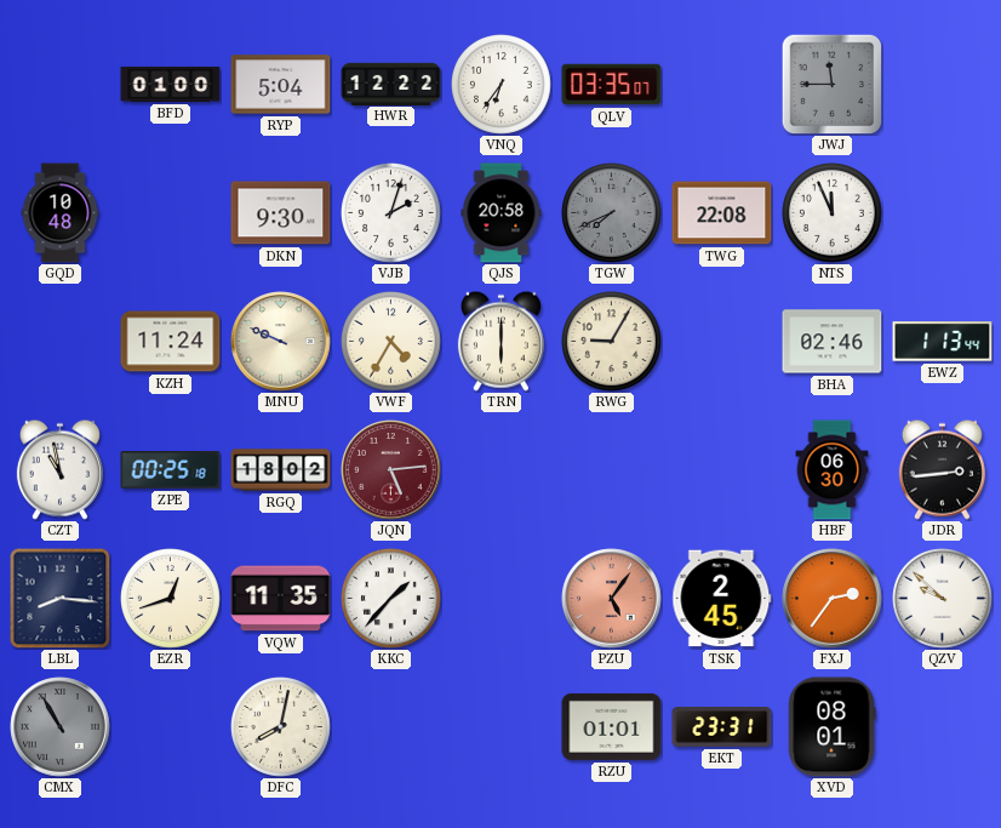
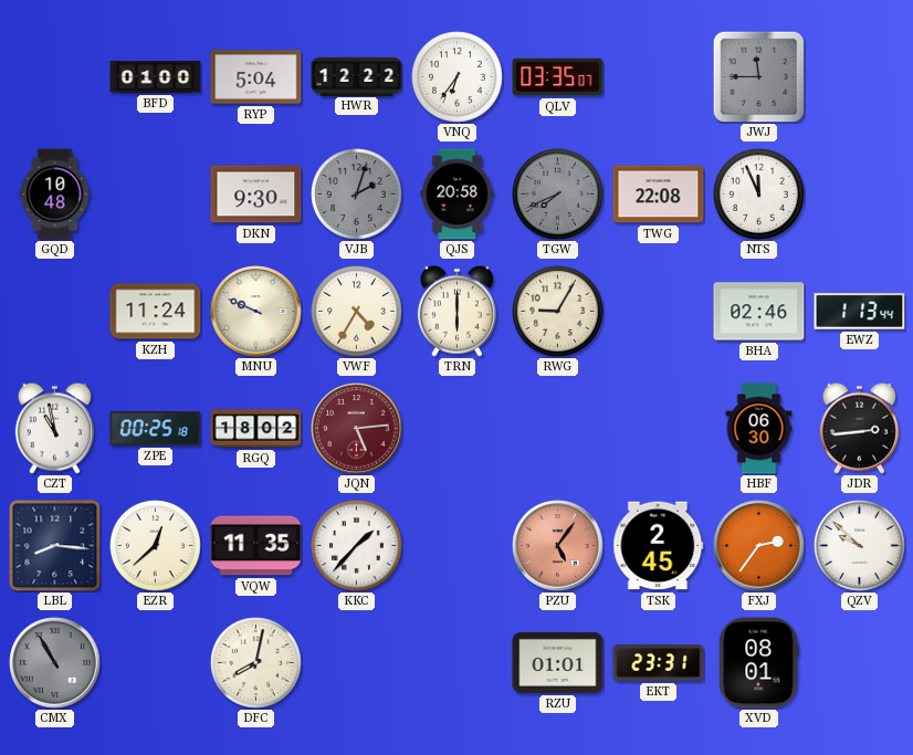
VJB dial: white -> grey (357, 195)
EZR: 12:42 -> 12:38 (156, 546)
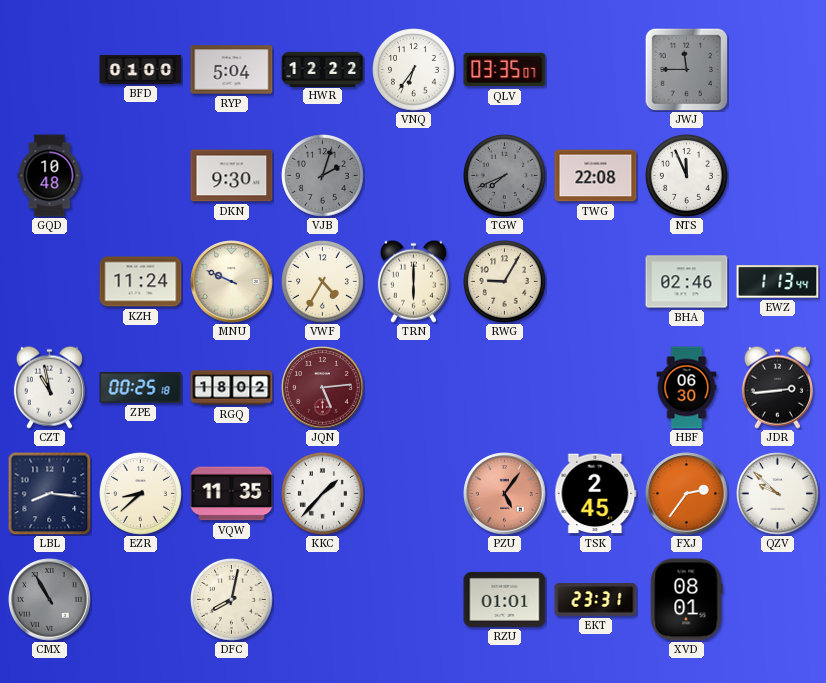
QJS: 20:58 -> none (458, 195)
EZR: 12:38 -> 8:38 (141, 494)
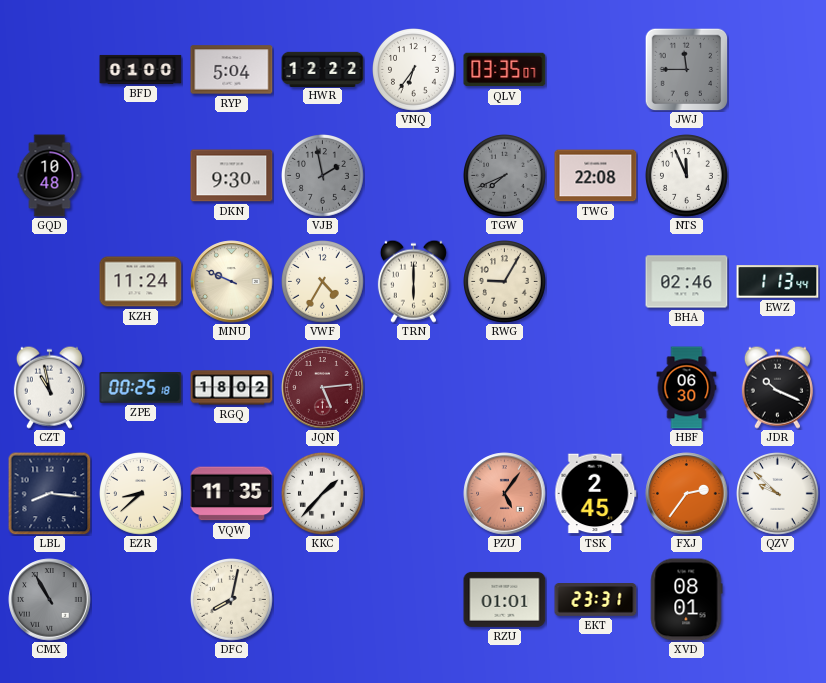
VJB: 2:03 -> 1:58 (323, 176)
JDR: 2:44 -> 10:19 (777, 387)
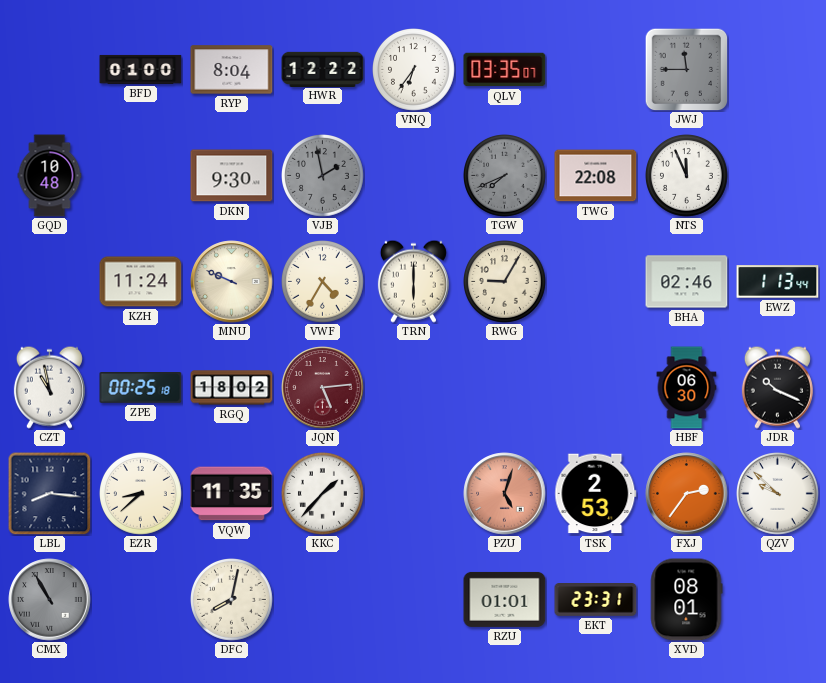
RYP: 5:04 -> 8:04 (232, 70)
PZU: 5:06 -> 5:03 (505, 494)
TSK: 2:45 -> 2:53 (596, 494)
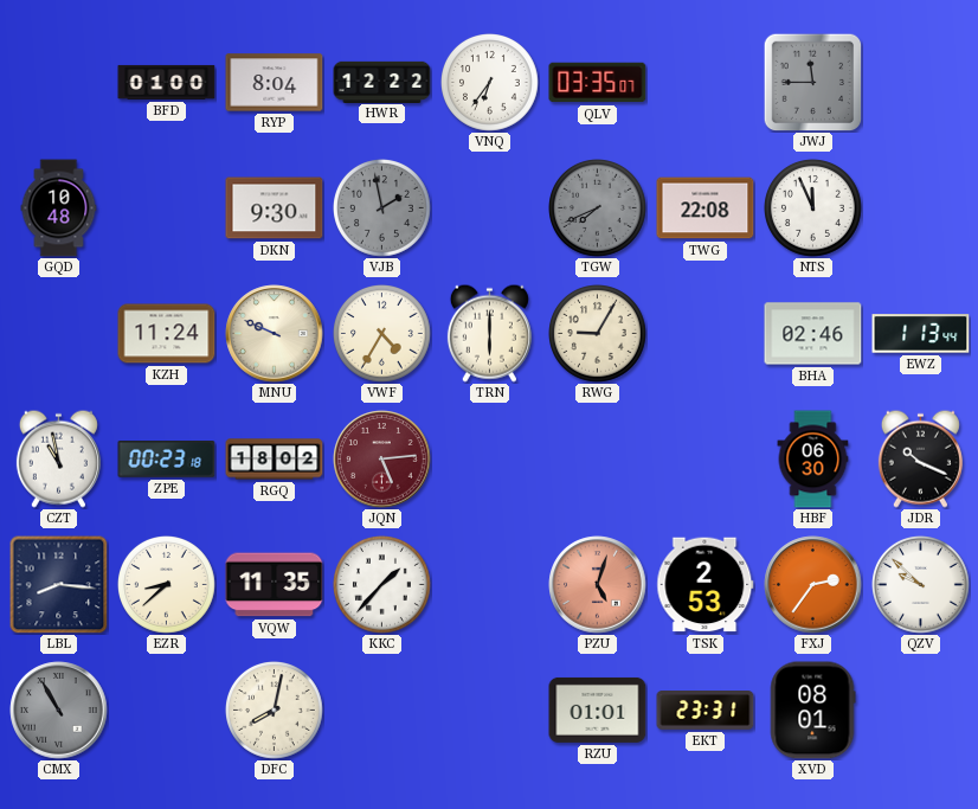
ZPE: 00:25 -> 00:23 (167, 460)
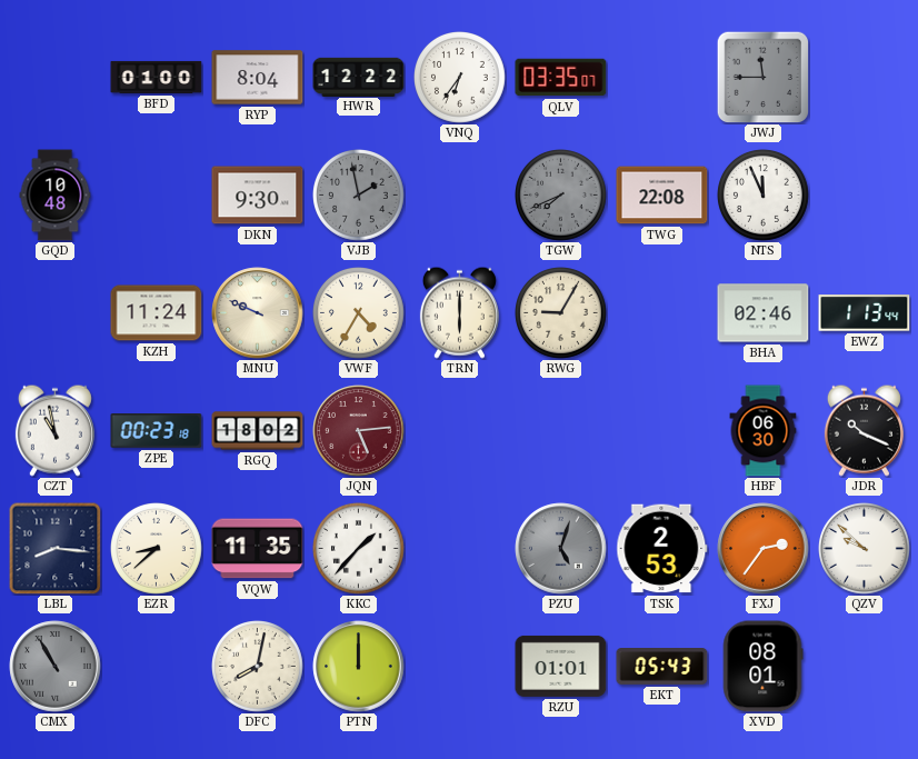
PZU dial: salmon -> grey (561, 549)
PTN: none -> 12:00 (359, 667)
EKT: 23:31 -> 05:43 (662, 667)
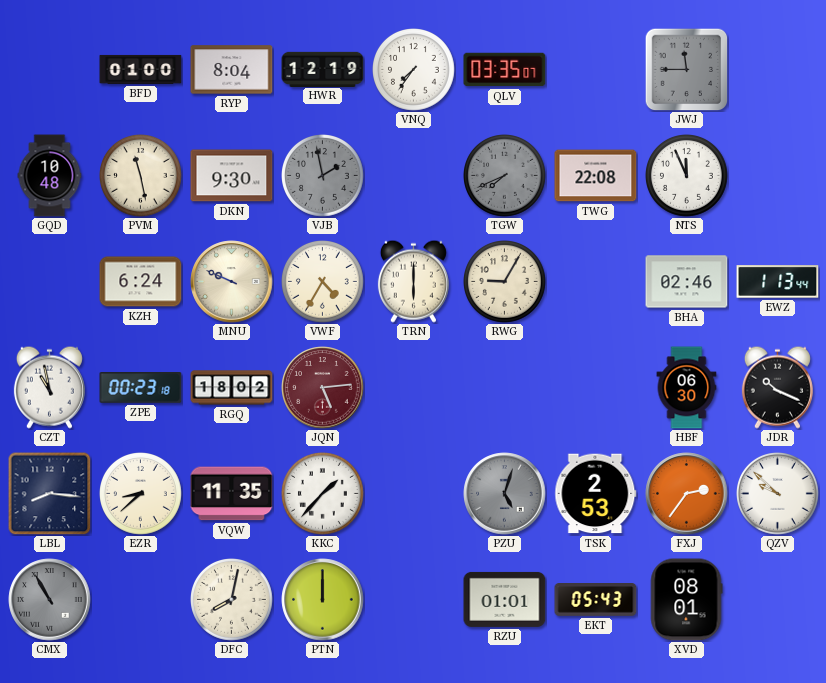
HWR: 12:22 -> 12:19 (323, 69)
VNQ: 6:36 -> 7:36 (414, 70)
PVM: none -> 11:28 (141, 176)
KZH: 11:24 -> 6:24 (141, 282)
